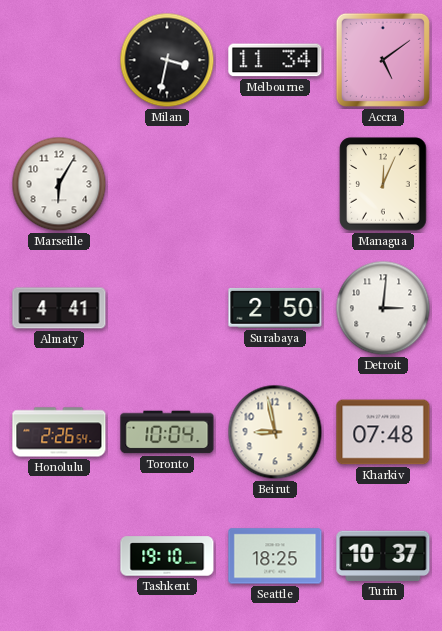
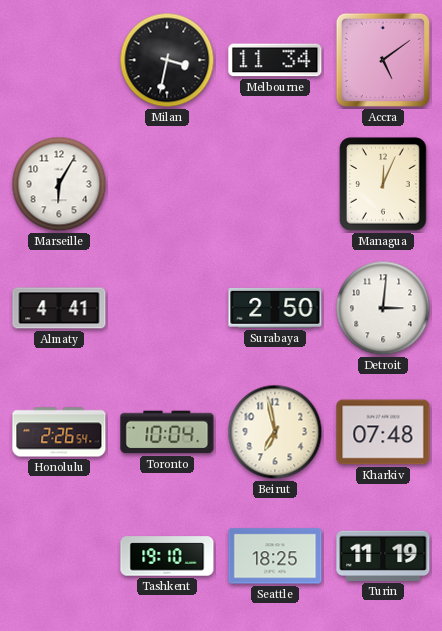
Beirut: 8:58 -> 6:58 (275, 432)
Turin: 10:37 -> 11:19 (383, 556)
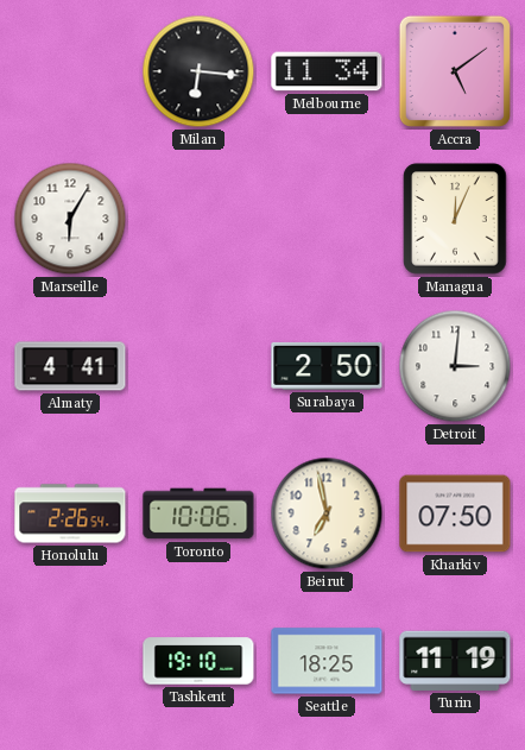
Milan: 3:32 -> 6:16 (198, 71)
Toronto: 10:04 -> 10:06 (198, 513)
Kharkiv: 07:48 -> 07:50 (455, 513)
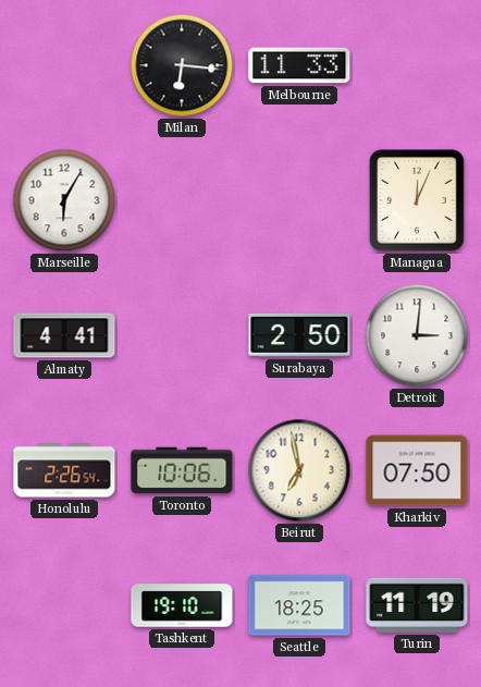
Melbourne: 11:34 -> 11:33 (299, 65)
Accra: 5:09 -> none (455, 71)
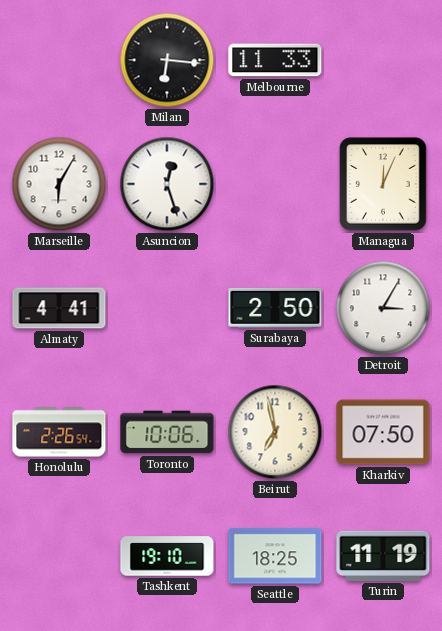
Asuncion: none -> 12:27 (167, 184)
Detroit: 3:01 -> 3:05 (383, 308)
